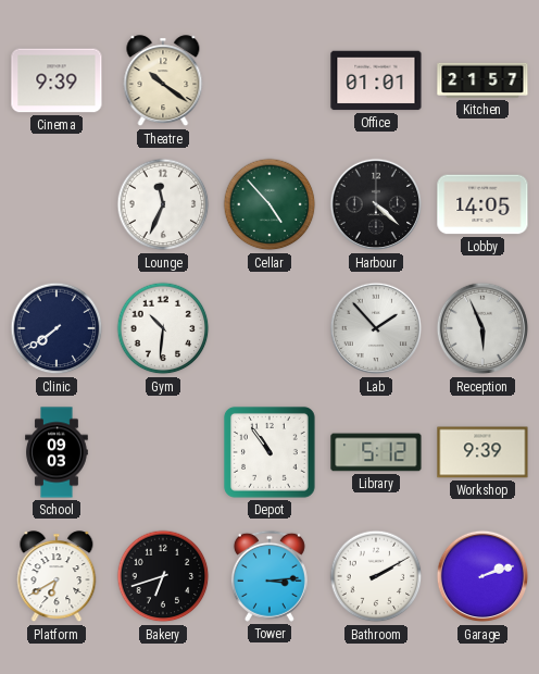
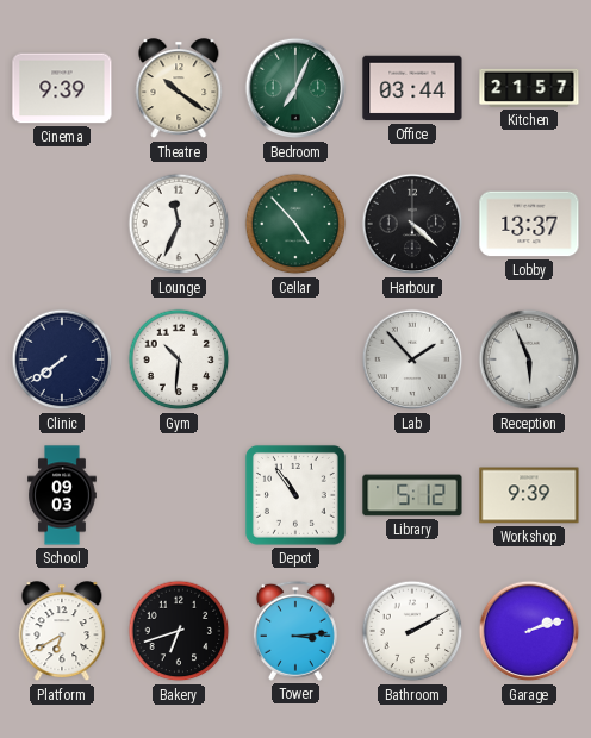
Bedroom: none -> 7:04 (295, 88)
Office: 01:01 -> 03:44 (412, 88)
Lobby: 14:05 -> 13:37 (529, 224)
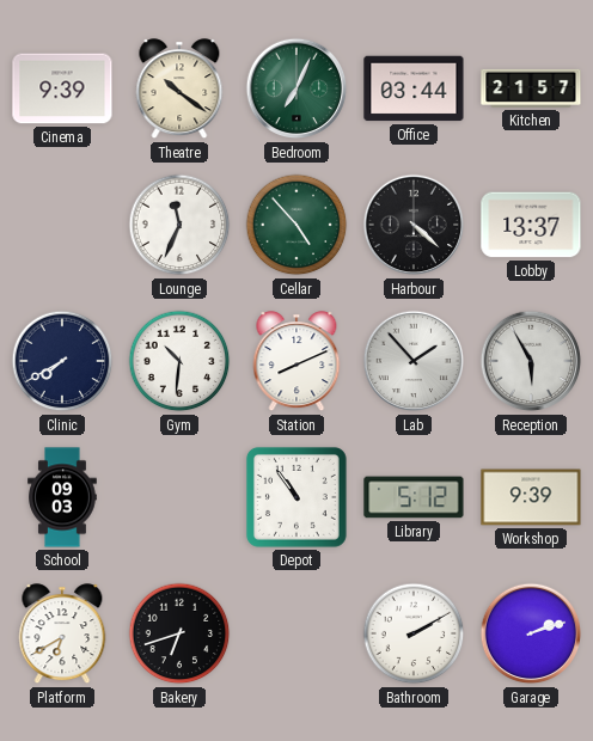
Clinic: 7:39 -> 7:40 (62, 361)
Station: none -> 8:11 (296, 362)
Reception: 5:56 -> 5:55 (531, 361)
Tower: 3:14 -> none (295, 631)
